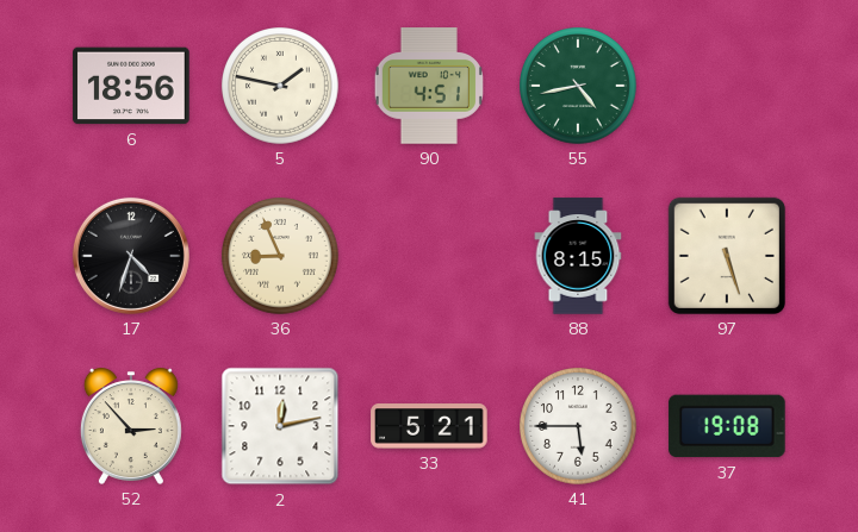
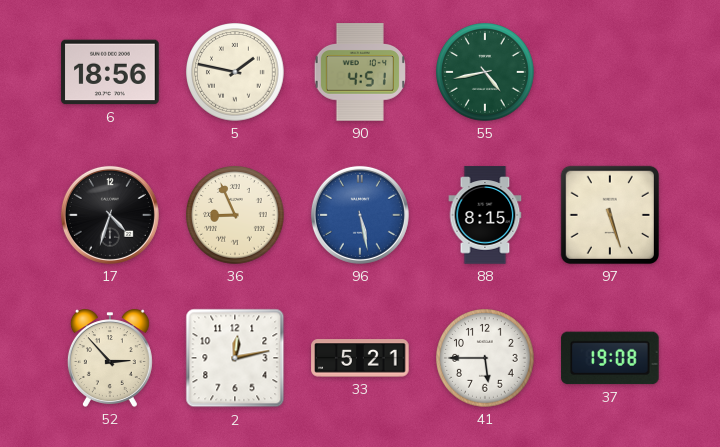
96: none -> 5:28 (360, 215)
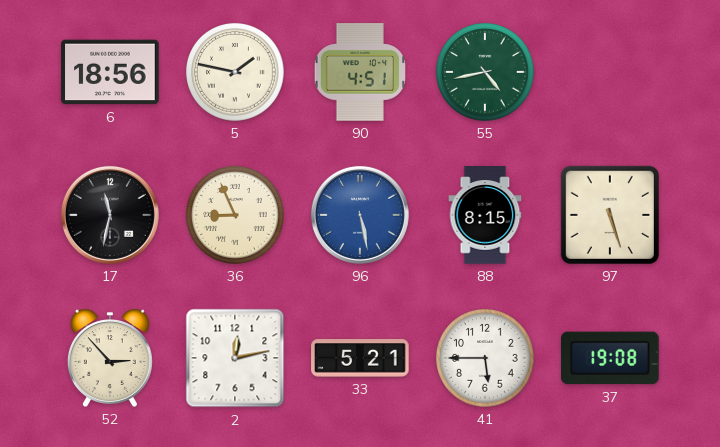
17: 4:33 -> 11:32 (110, 215)
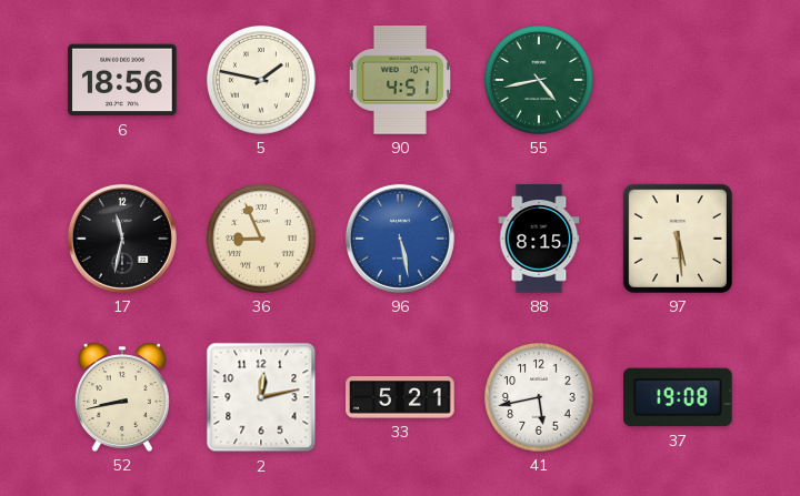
97: 5:27 -> 5:29 (678, 239)
52: 2:53 -> 8:43 (122, 397)
41: 5:45 -> 5:43 (540, 398)
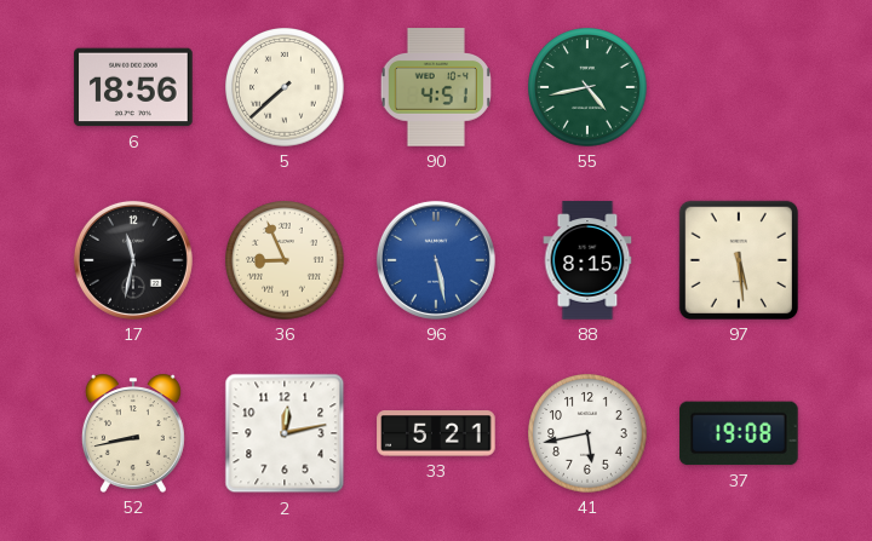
5: 1:47 -> 7:38 (286, 88)
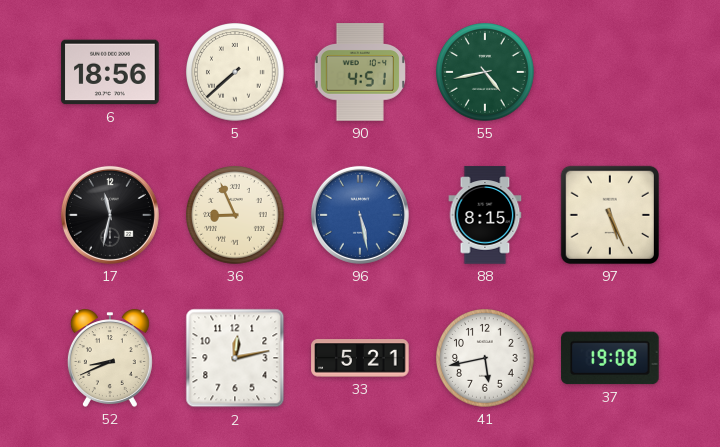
97: 5:29 -> 5:26 (610, 215)
52: 8:43 -> 8:41 (110, 358)
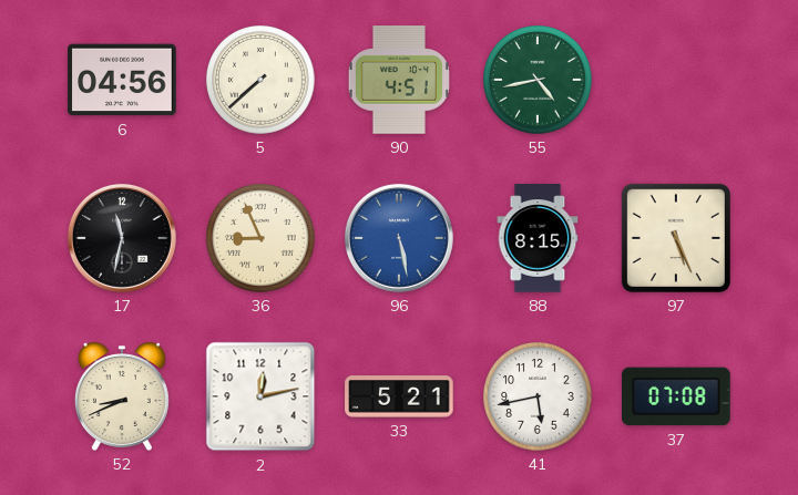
6: 18:56 -> 04:56 (122, 80)
37: 19:08 -> 07:08 (676, 396)
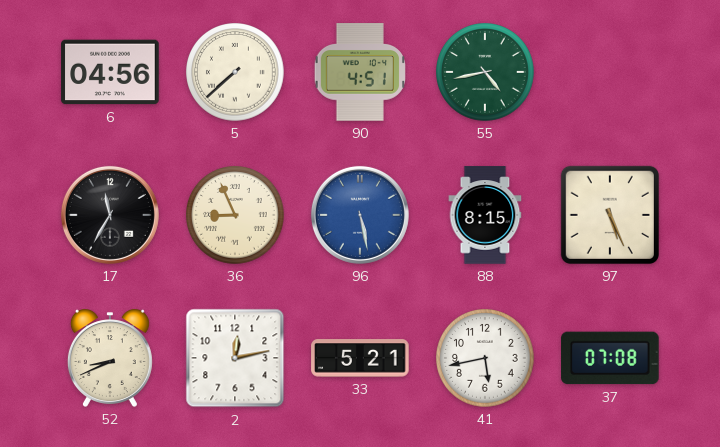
17: 11:32 -> 11:35 (110, 215)
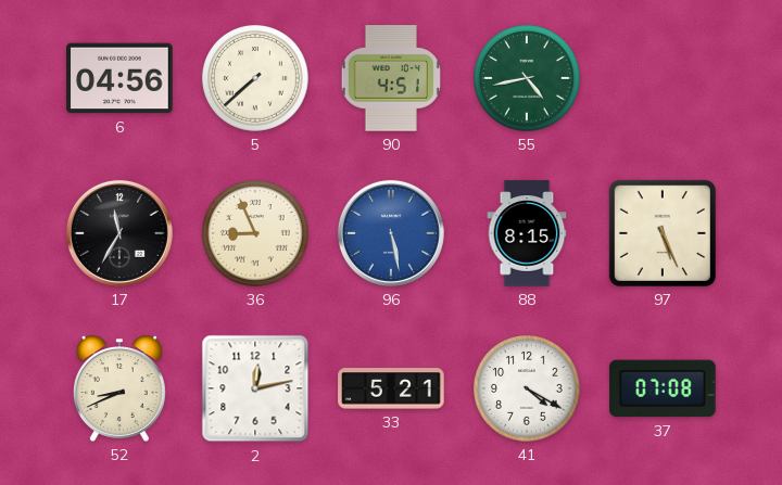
41: 5:43 -> 4:20 (528, 390)
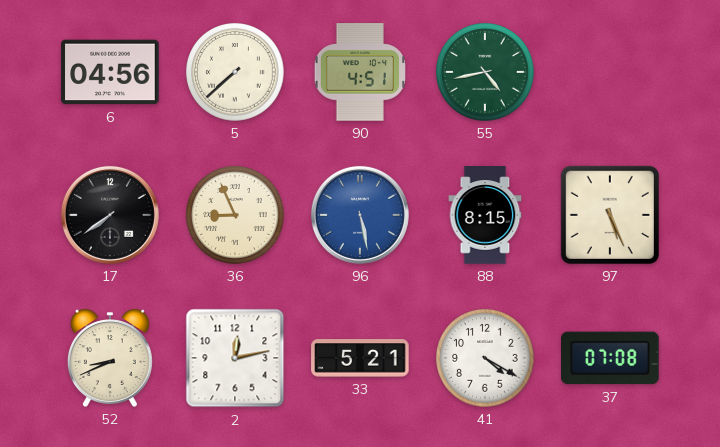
17: 11:35 -> 7:39 (110, 215)
